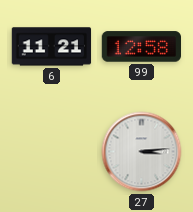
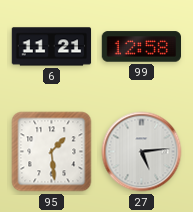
95: none -> 1:29 (52, 152)
27: 3:14 -> 5:14 (142, 152)
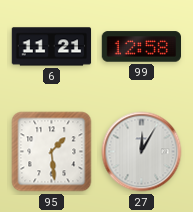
27: 5:14 -> 12:05 (142, 152)
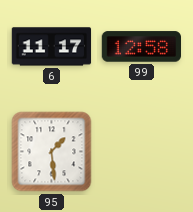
6: 11:21 -> 11:17 (52, 47)
27: 12:05 -> none (142, 152)
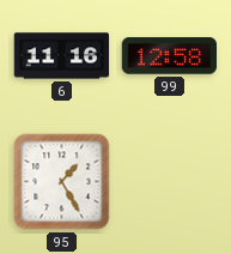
6: 11:17 -> 11:16 (62, 56)
95: 1:29 -> 1:25 (62, 182)
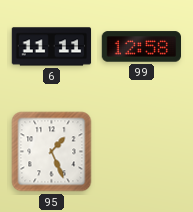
6: 11:16 -> 11:11 (52, 47)
95: 1:25 -> 1:26 (52, 152)
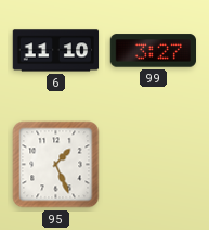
6: 11:11 -> 11:10 (56, 51)
99: 12:58 -> 3:27 (153, 51)
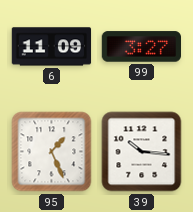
6: 11:10 -> 11:09 (52, 47)
39: none -> 10:16 (142, 152)
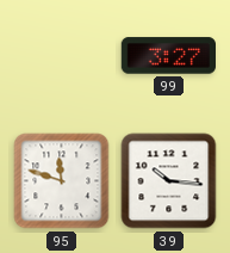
6: 11:09 -> none (52, 47)
95: 1:26 -> 11:48 (62, 181)
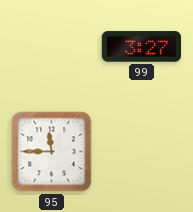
95: 11:48 -> 11:45 (52, 152)
39: 10:16 -> none (169, 181)
